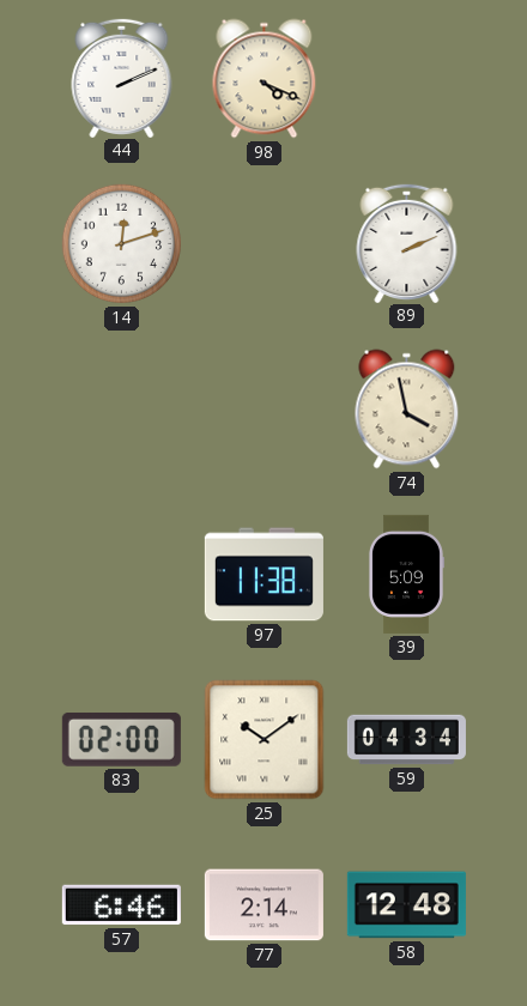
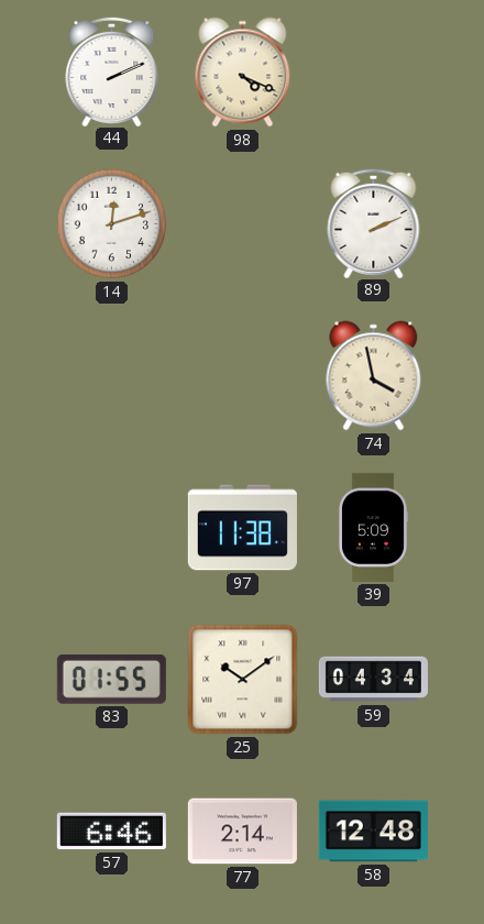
83: 02:00 -> 01:55 (111, 679)
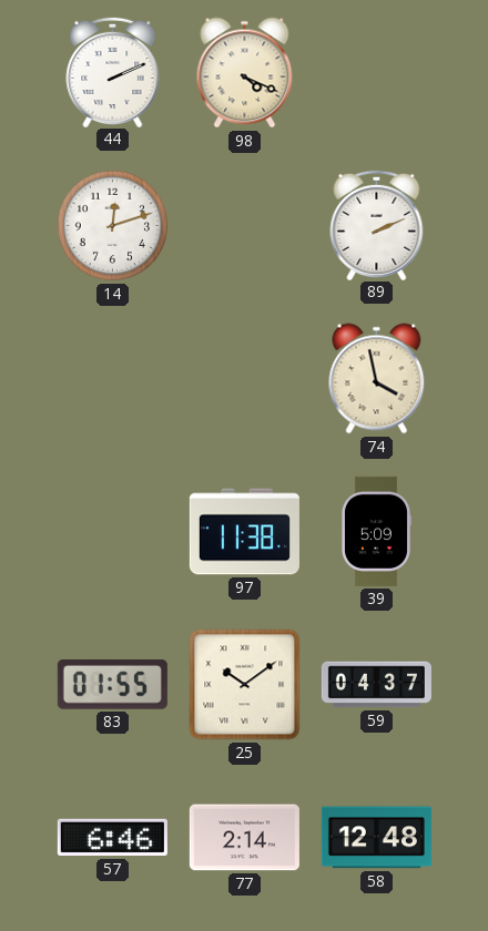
59: 04:34 -> 04:37 (376, 685)
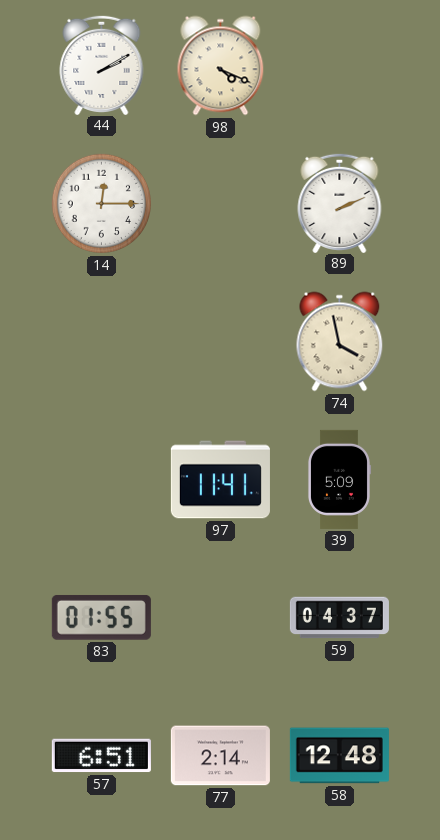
44: 2:11 -> 2:10 (102, 64)
14: 12:12 -> 12:15 (102, 204)
97: 11:38 -> 11:41 (220, 480)
25: 10:09 -> none (245, 685)
57: 6:46 -> 6:51 (101, 756)
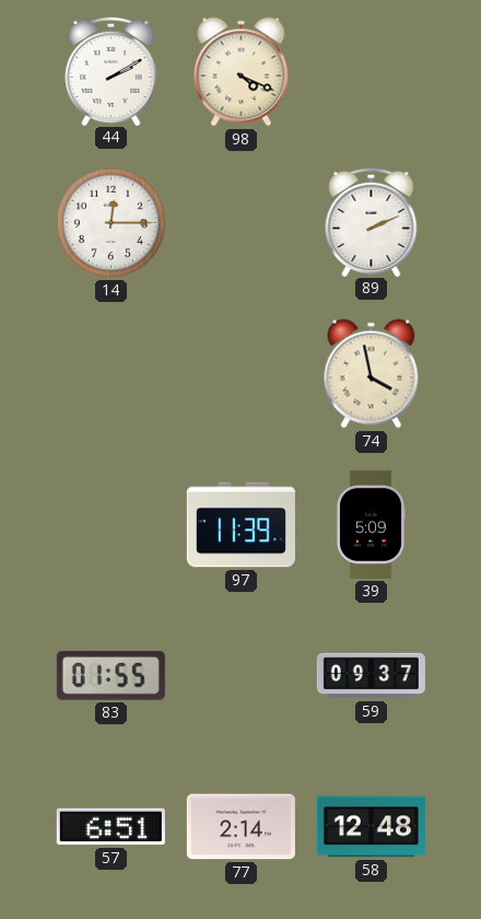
97: 11:41 -> 11:39 (241, 525)
59: 04:37 -> 09:37 (371, 676)
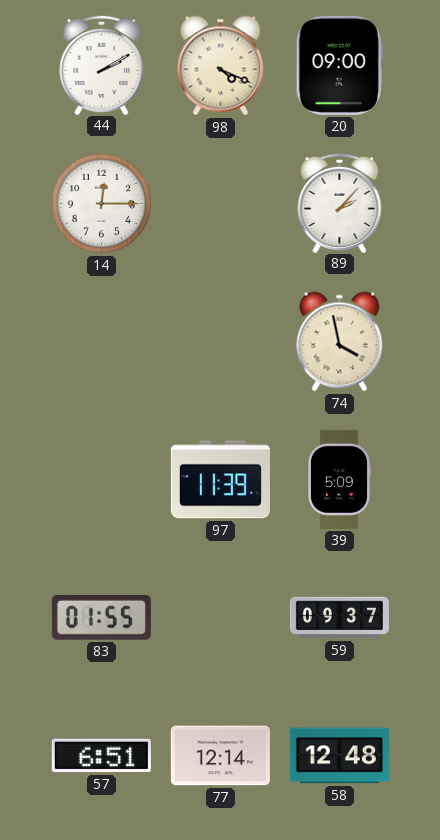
20: none -> 09:00 (339, 65)
89: 2:11 -> 2:07 (340, 202)
77: 2:14 -> 12:14 (220, 756)
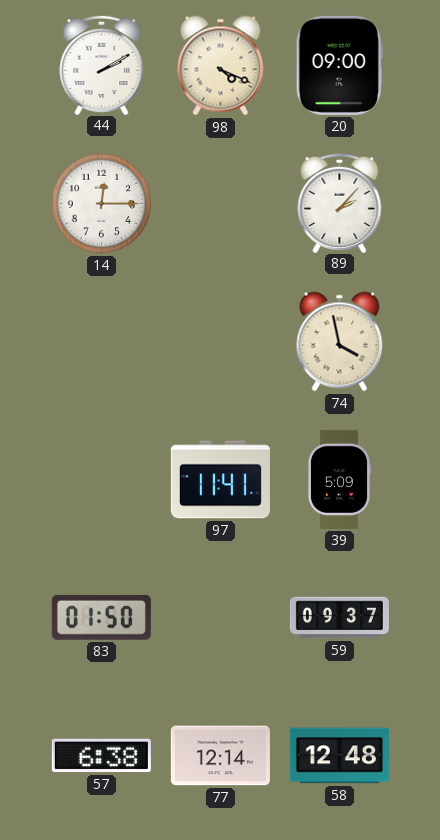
97: 11:39 -> 11:41 (220, 480)
83: 01:55 -> 01:50 (101, 617)
57: 6:51 -> 6:38 (101, 756)
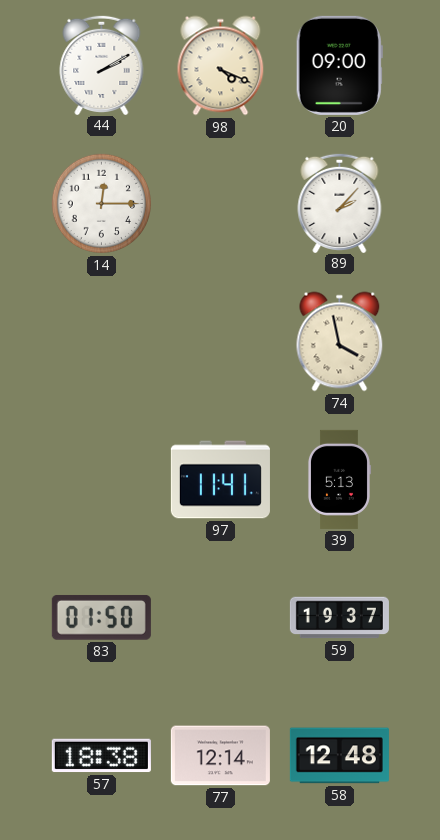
39: 5:09 -> 5:13 (339, 479)
59: 09:37 -> 19:37 (339, 618)
57: 6:38 -> 18:38 (101, 756)
